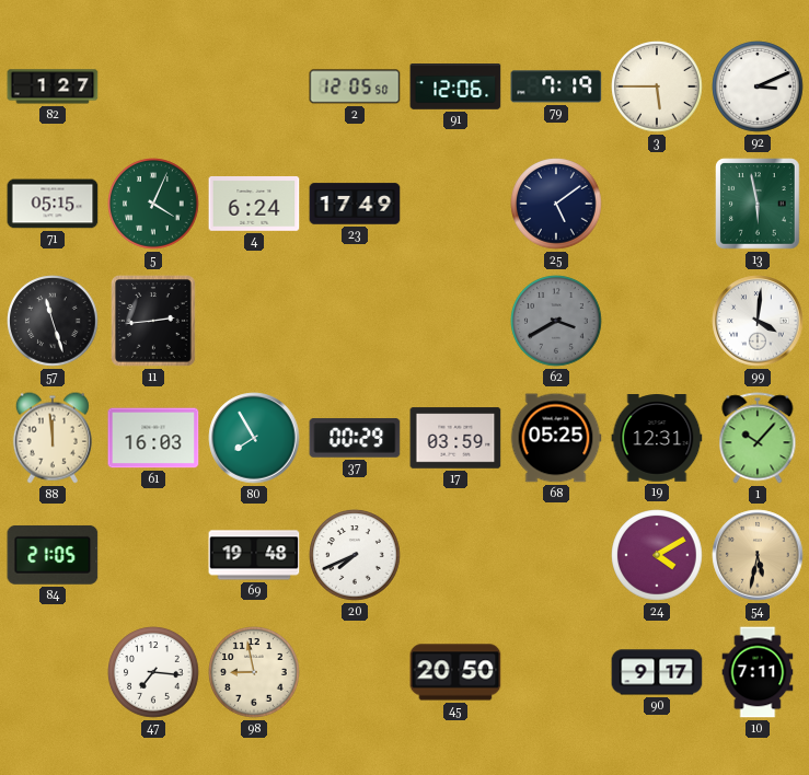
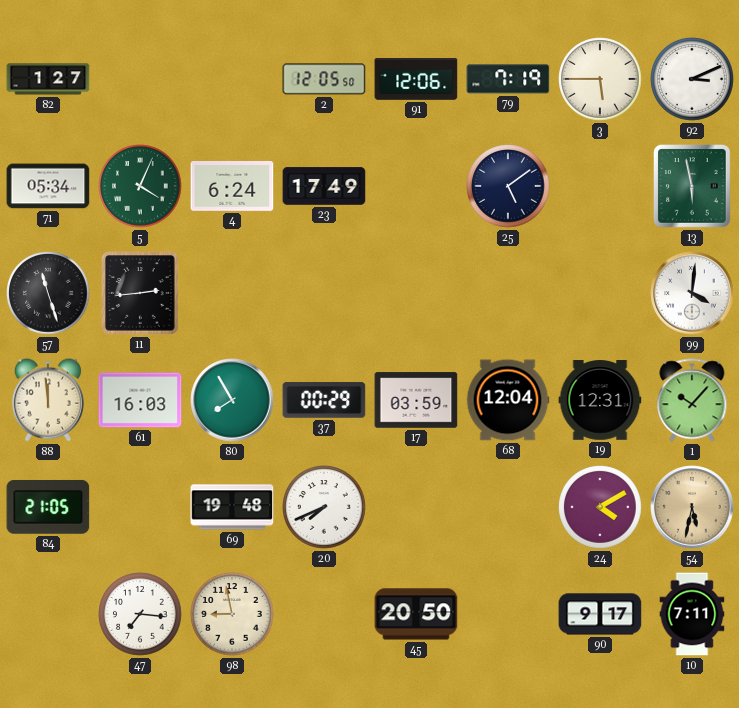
71: 05:15 -> 05:34 (48, 186)
62: 3:40 -> none (556, 321)
68: 05:25 -> 12:04 (508, 400)
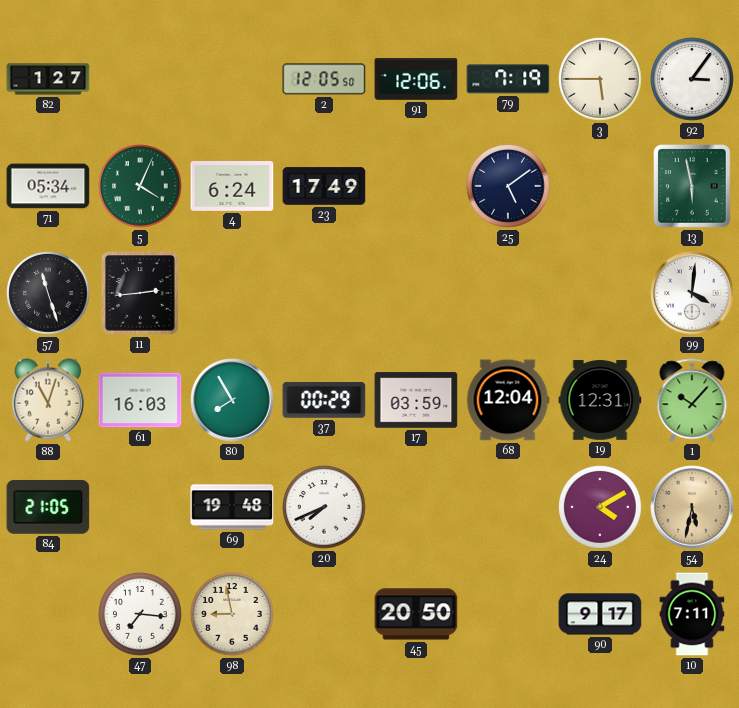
92: 3:11 -> 3:06 (692, 79)
88: 11:59 -> 11:03 (48, 400)
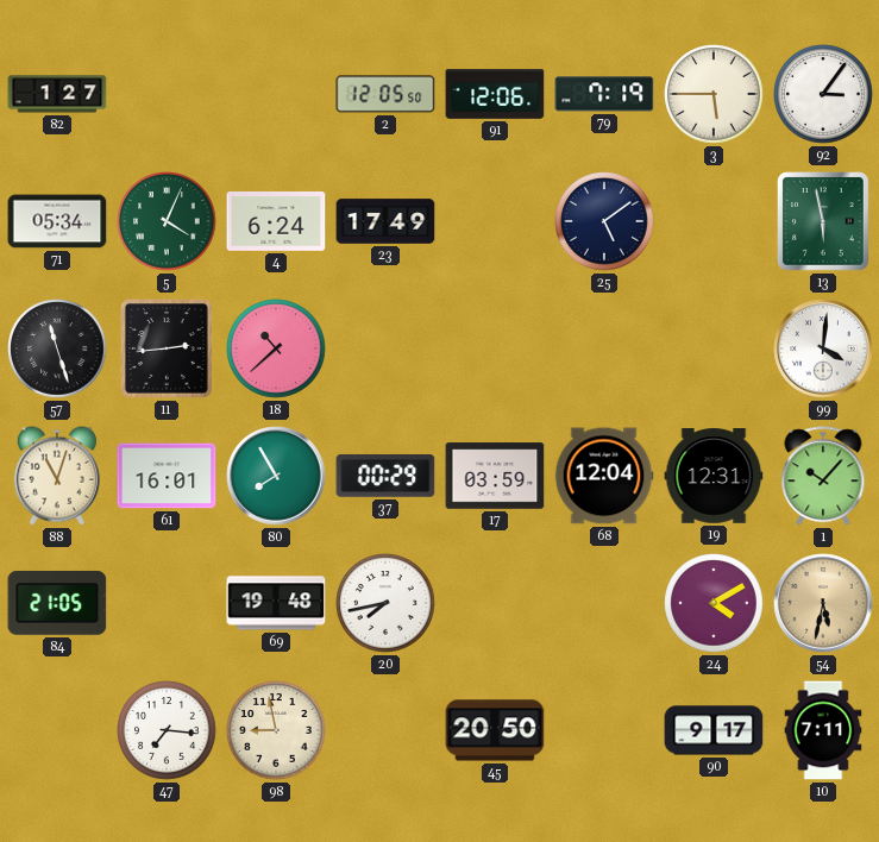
18: none -> 10:38 (276, 348)
61: 16:03 -> 16:01 (167, 476)
20: 7:41 -> 7:43 (385, 603)
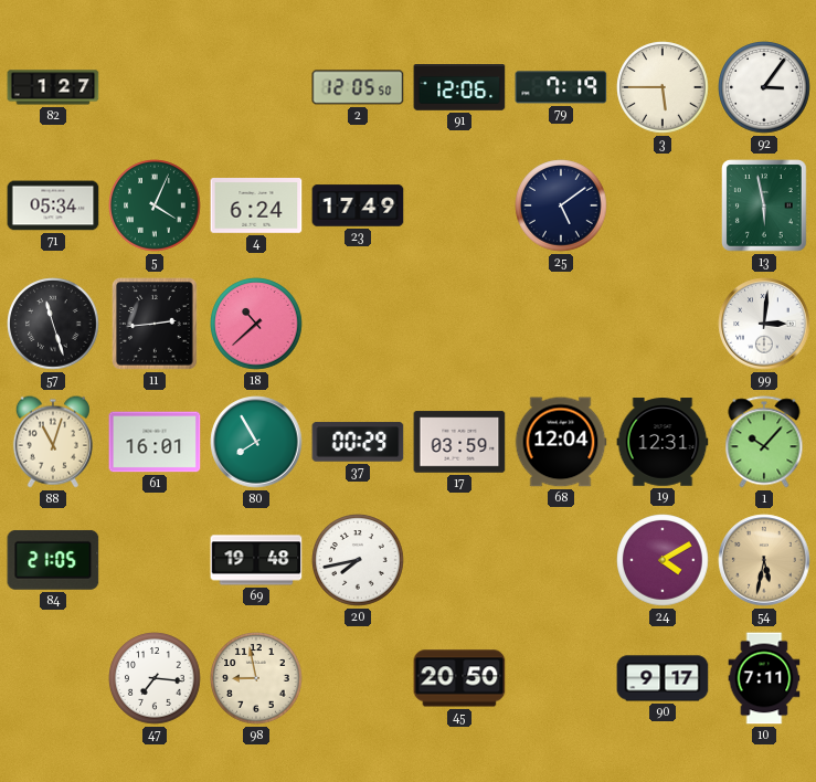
99: 4:01 -> 3:01 (764, 324)
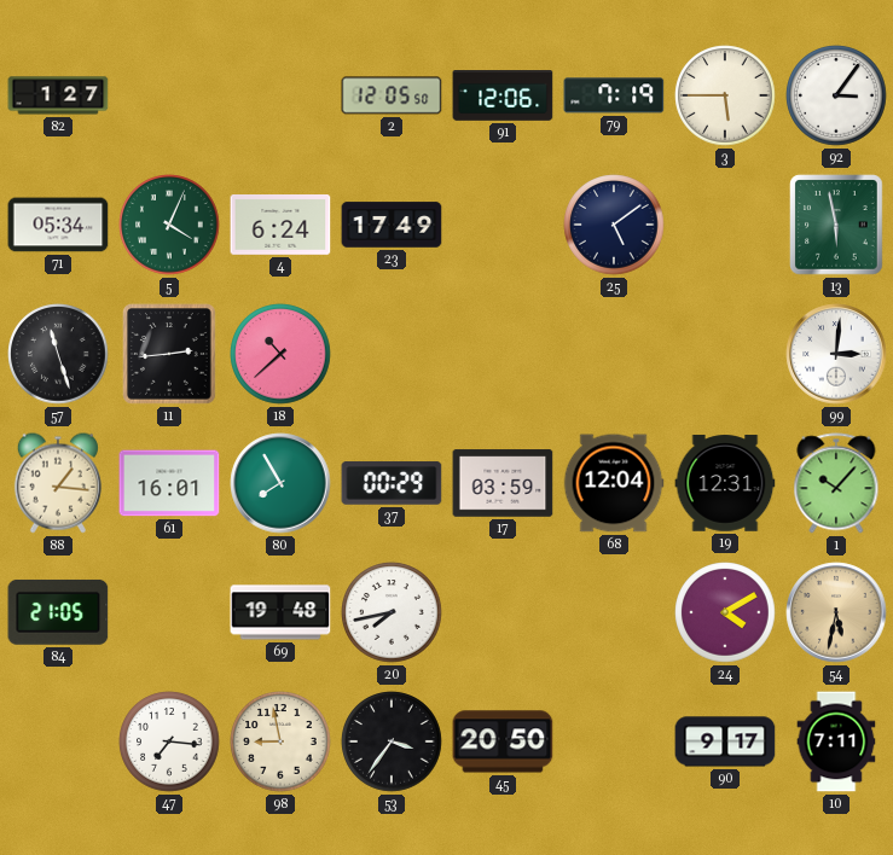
88: 11:03 -> 1:16 (58, 483)
53: none -> 3:36 (392, 741)
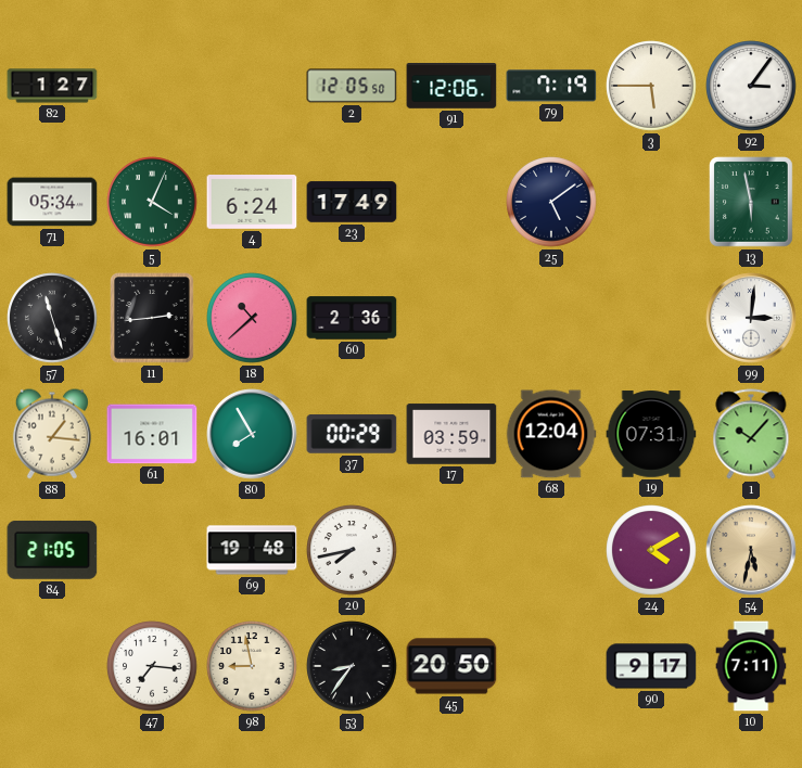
60: none -> 2:36 (352, 318)
19: 12:31 -> 07:31 (651, 434)
53: 3:36 -> 8:36 (352, 666)
